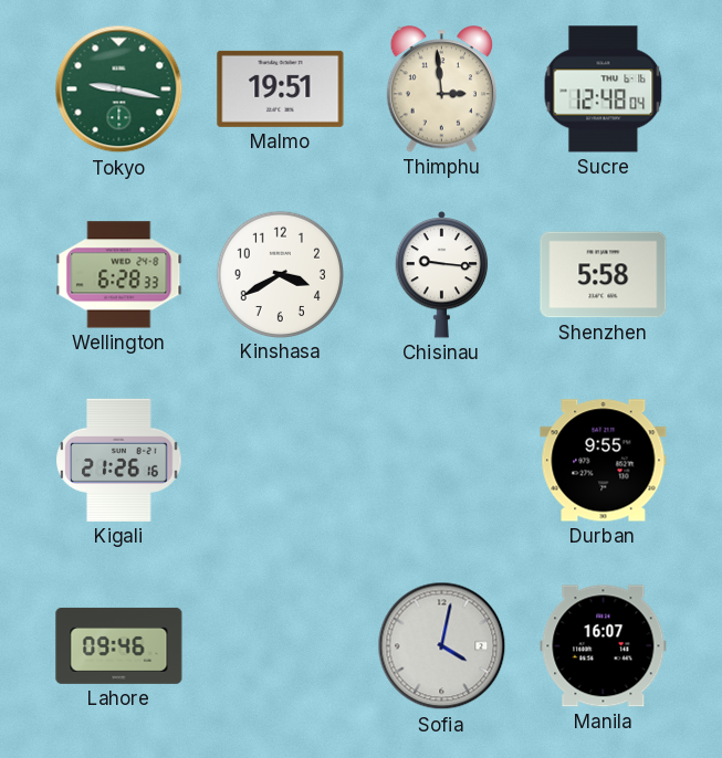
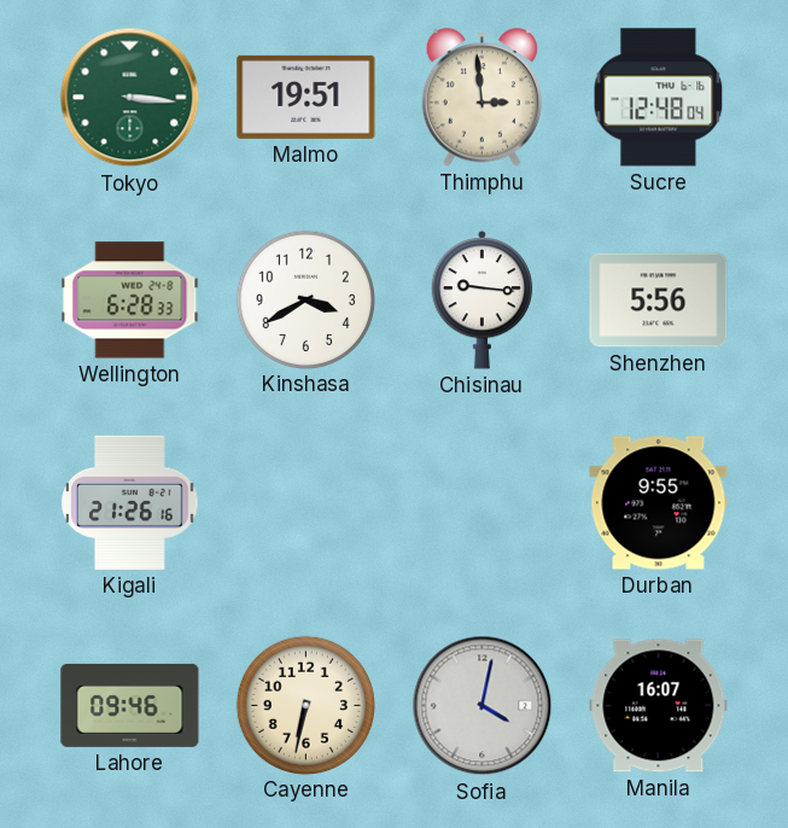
Tokyo: 9:17 -> 3:16 (130, 98)
Shenzhen: 5:58 -> 5:56 (659, 301)
Cayenne: none -> 6:32 (305, 705)
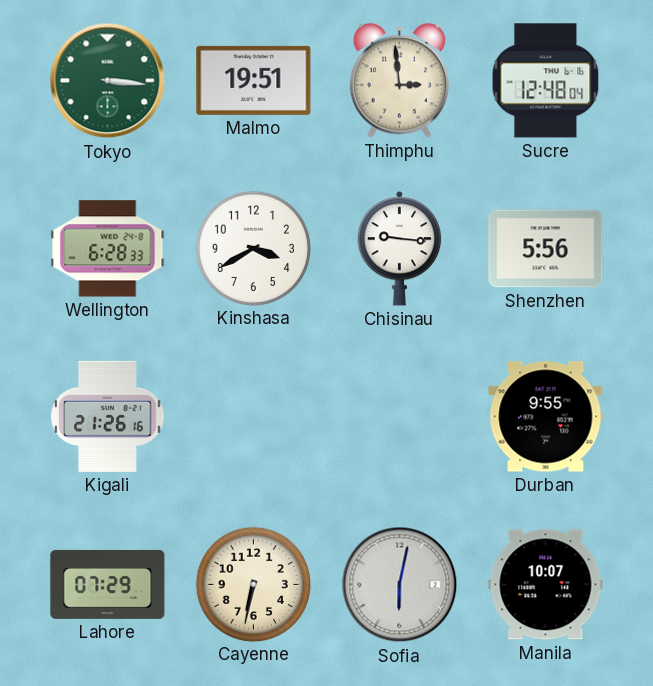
Lahore: 09:46 -> 07:29 (108, 584)
Sofia: 4:02 -> 6:02 (400, 585)
Manila: 16:07 -> 10:07 (546, 585)
